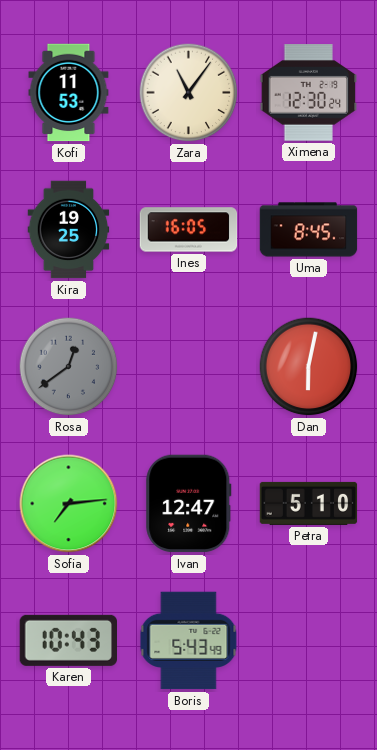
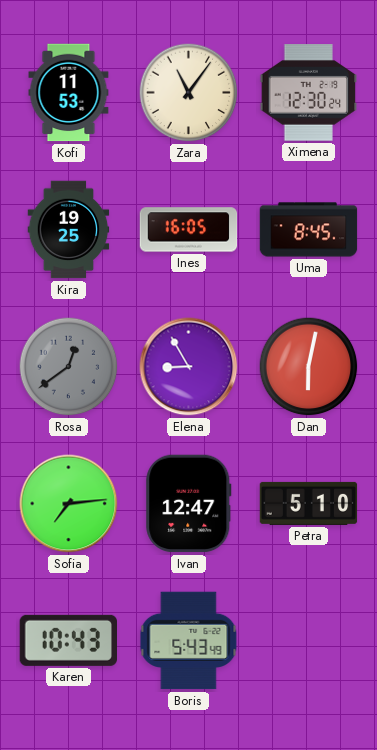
Elena: none -> 8:55 (189, 367)
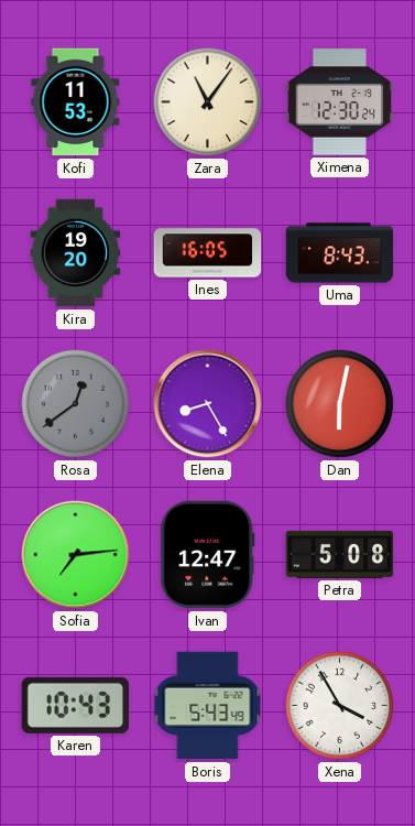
Kira: 19:25 -> 19:20 (76, 253)
Uma: 8:45 -> 8:43 (340, 253)
Elena: 8:55 -> 8:25 (208, 404)
Petra: 5:10 -> 5:08 (340, 554)
Xena: none -> 3:55 (340, 706)
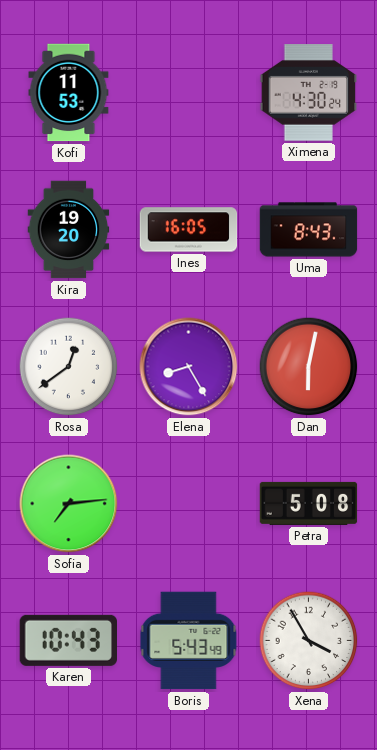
Zara: 11:06 -> none (208, 102)
Ximena: 12:30 -> 4:30 (309, 93)
Rosa dial: grey -> white (69, 367)
Ivan: 12:47 -> none (208, 555)
